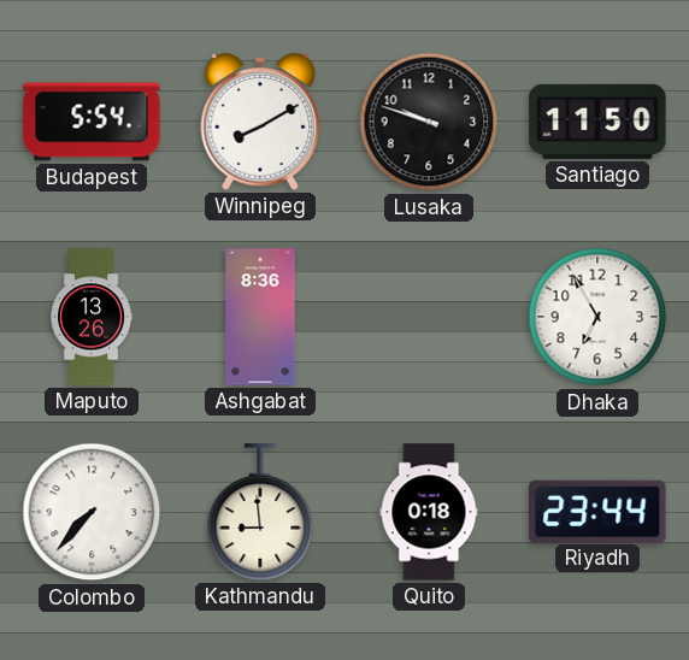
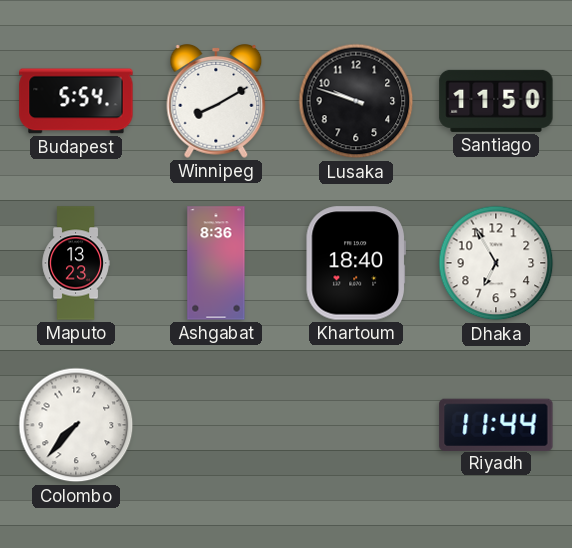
Maputo: 13:26 -> 13:23 (76, 263)
Khartoum: none -> 18:40 (356, 263)
Kathmandu: 8:59 -> none (260, 512)
Quito: 0:18 -> none (429, 512)
Riyadh: 23:44 -> 11:44 (496, 424)
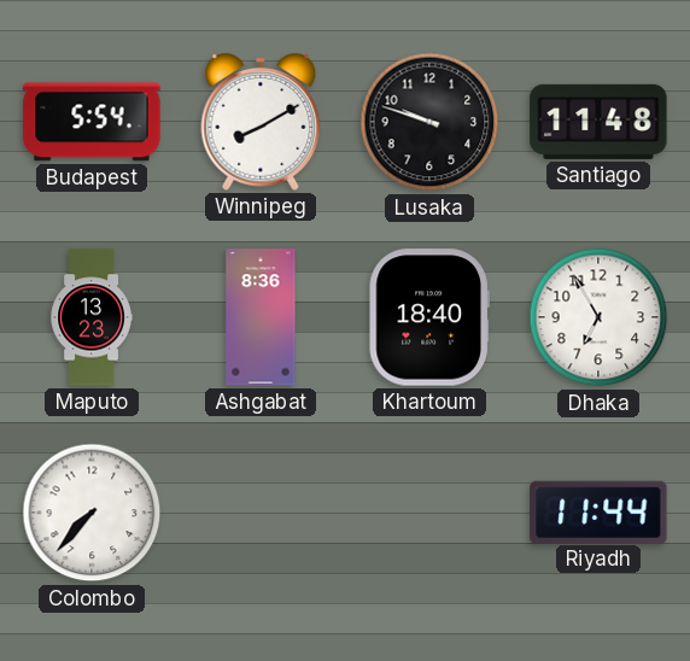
Santiago: 11:50 -> 11:48 (598, 122)
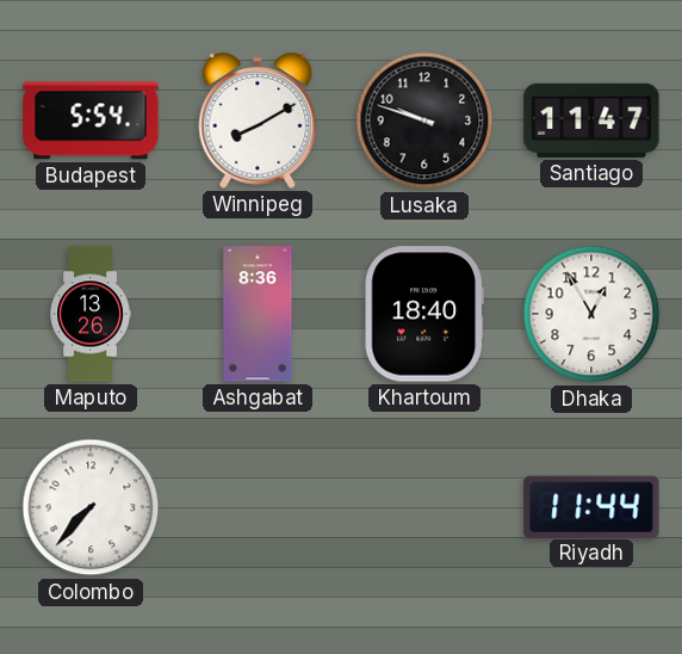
Santiago: 11:48 -> 11:47 (591, 121)
Maputo: 13:23 -> 13:26 (91, 314)
Dhaka: 6:55 -> 12:55 (591, 314)
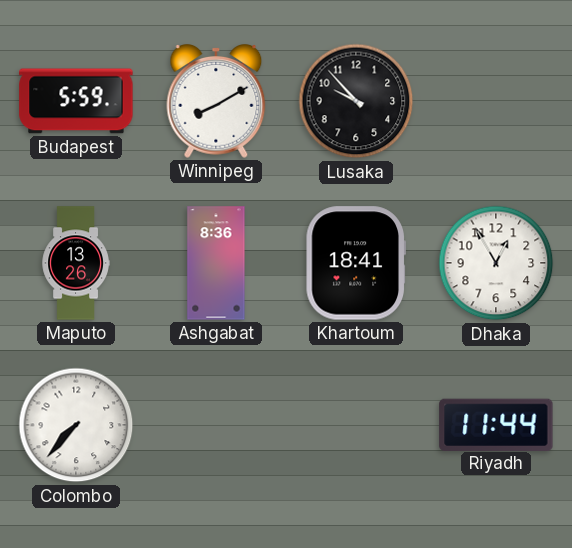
Budapest: 5:54 -> 5:59 (76, 101)
Lusaka: 9:48 -> 9:53 (356, 101)
Santiago: 11:47 -> none (591, 121)
Khartoum: 18:40 -> 18:41 (356, 263)
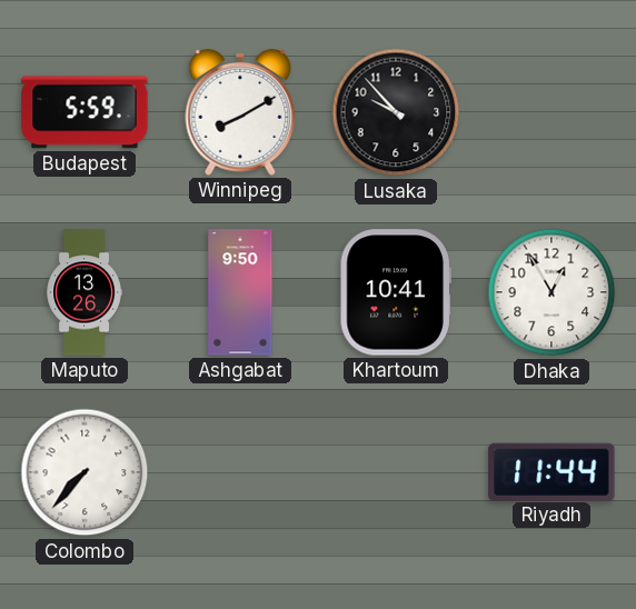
Ashgabat: 8:36 -> 9:50 (240, 292)
Khartoum: 18:41 -> 10:41 (396, 292)
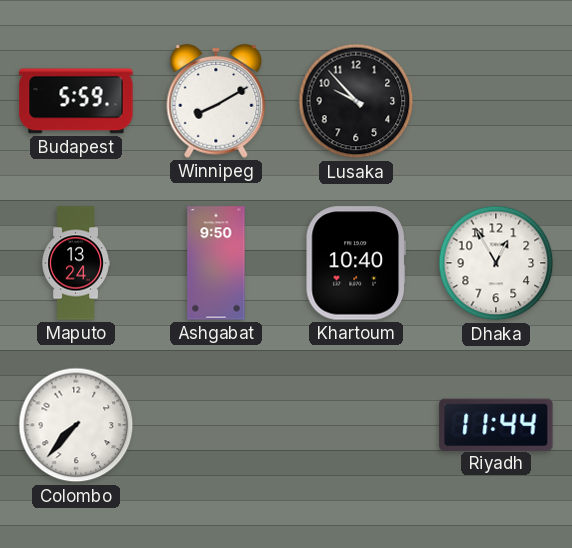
Maputo: 13:26 -> 13:24 (76, 263)
Khartoum: 10:41 -> 10:40 (356, 263)
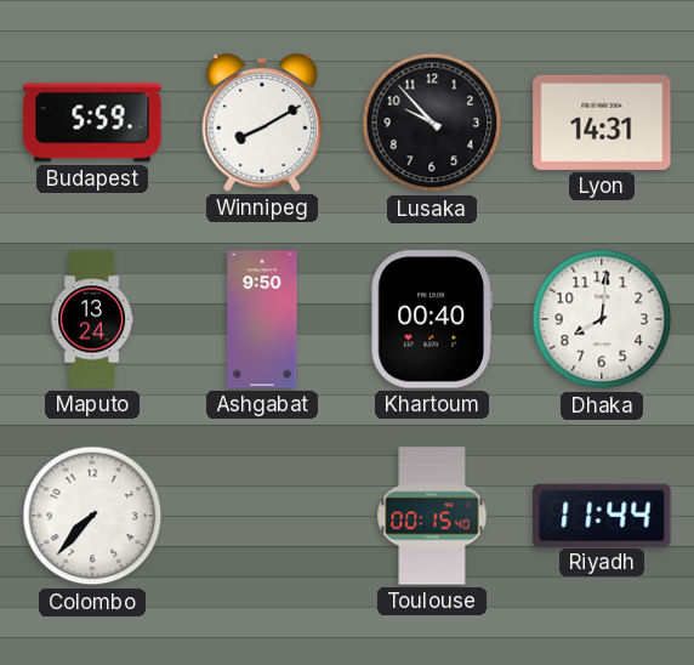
Lyon: none -> 14:31 (602, 123)
Khartoum: 10:40 -> 00:40 (432, 319)
Dhaka: 12:55 -> 8:01 (602, 319)
Toulouse: none -> 00:15 (432, 516)
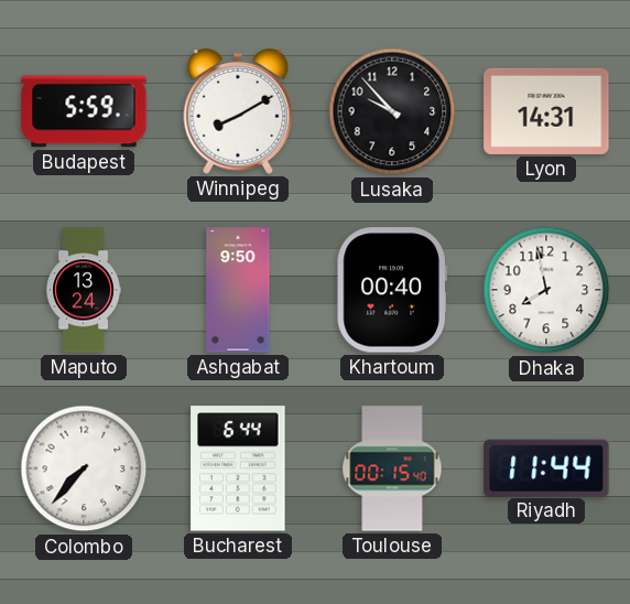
Dhaka: 8:01 -> 7:58 (546, 290)
Bucharest: none -> 6:44 (238, 468)
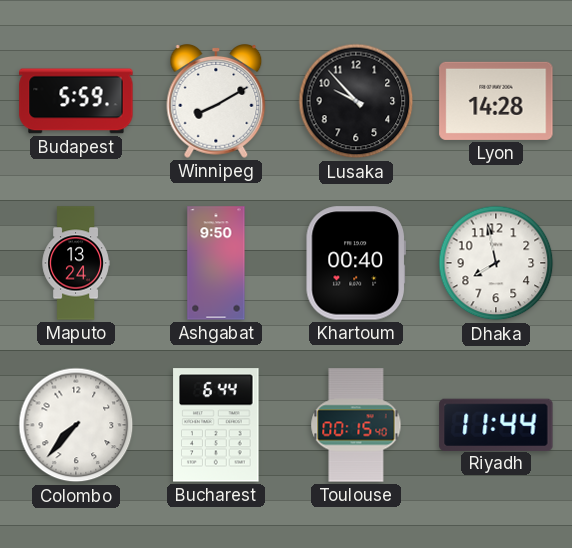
Lyon: 14:31 -> 14:28 (496, 101)
